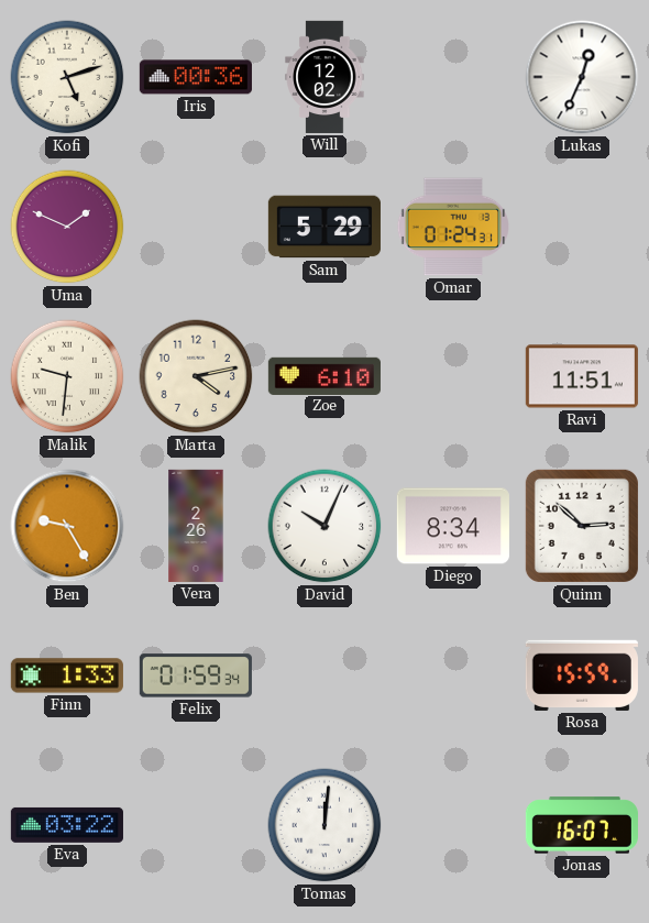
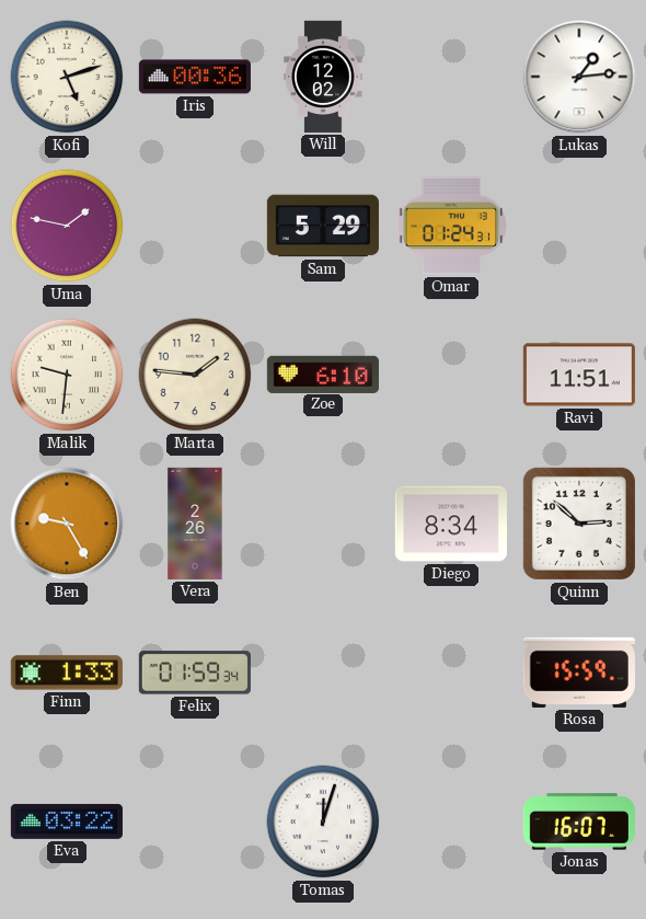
Lukas: 12:34 -> 1:14 (579, 77)
Uma: 1:49 -> 1:47 (67, 226)
Marta: 4:13 -> 1:46 (195, 375)
David: 10:04 -> none (324, 526)
Tomas: 12:01 -> 12:03 (323, 822)
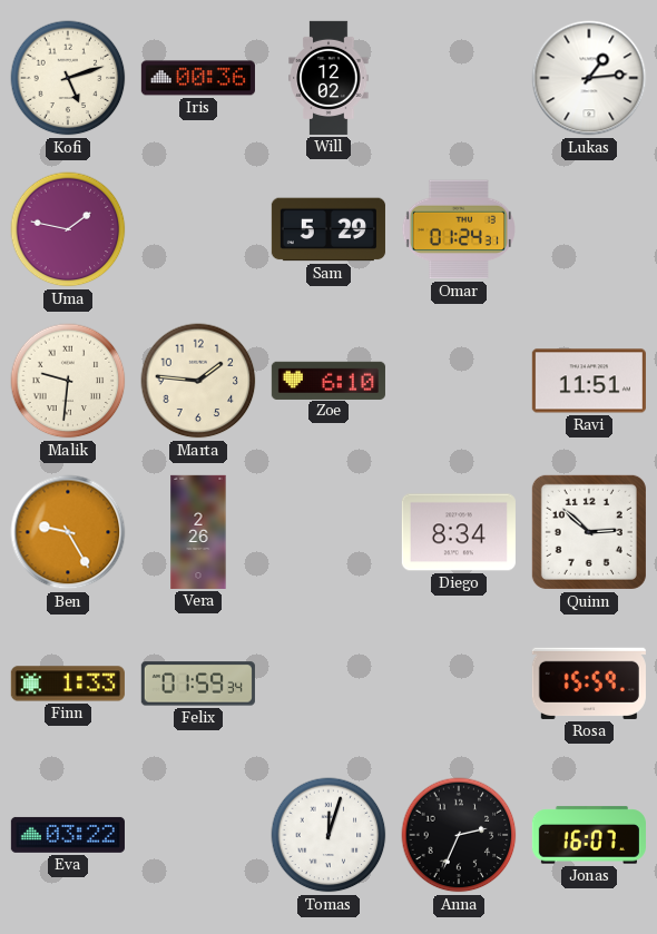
Anna: none -> 2:34 (459, 835)
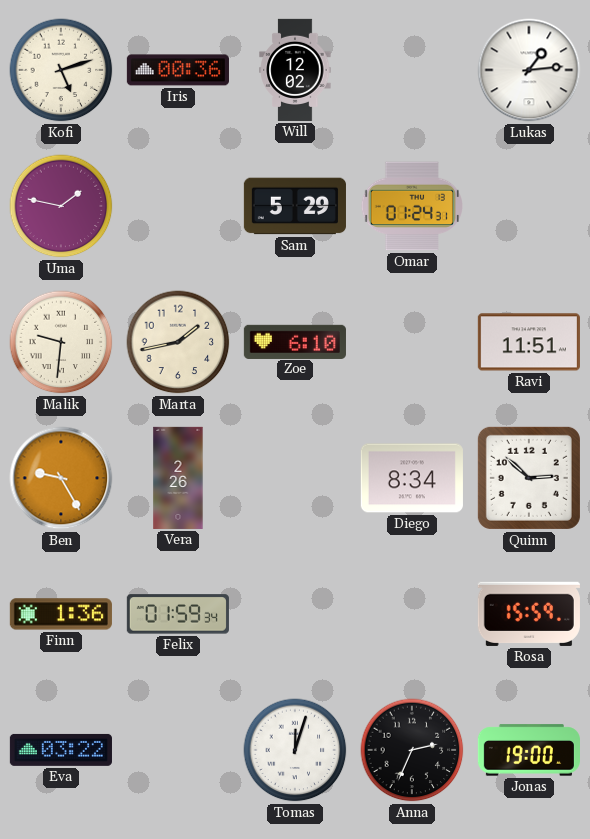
Marta: 1:46 -> 1:43 (178, 342)
Finn: 1:33 -> 1:36 (61, 614)
Jonas: 16:07 -> 19:00 (529, 750)
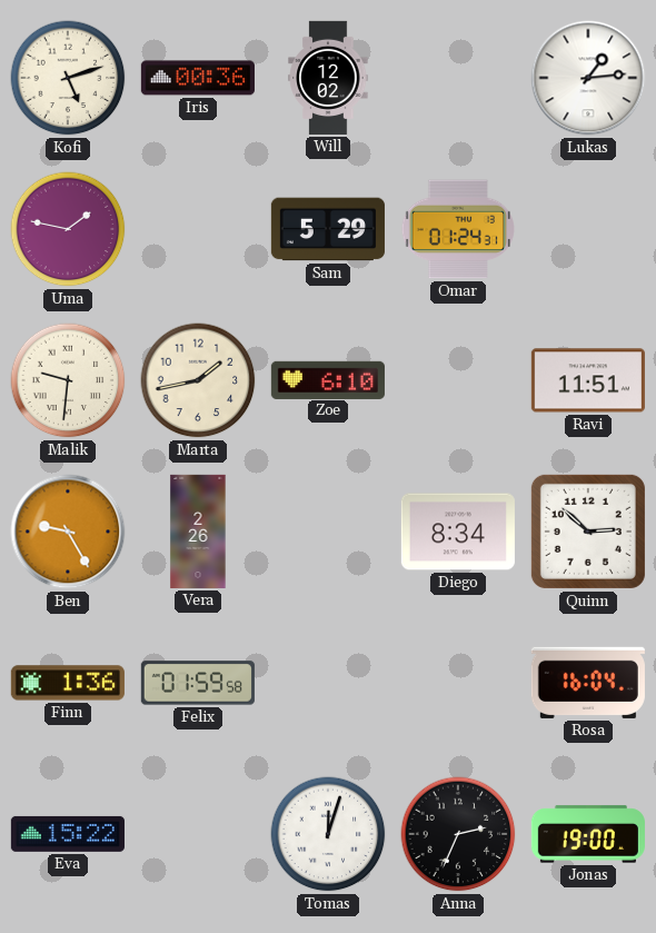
Felix: 01:59:34 -> 01:59:58 (198, 683)
Rosa: 15:59 -> 16:04 (588, 683)
Eva: 03:22 -> 15:22 (68, 834)
